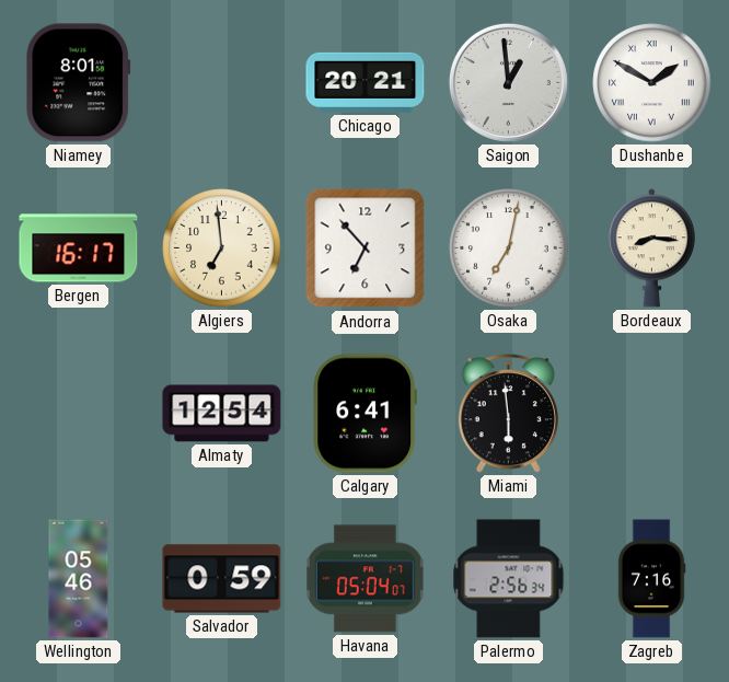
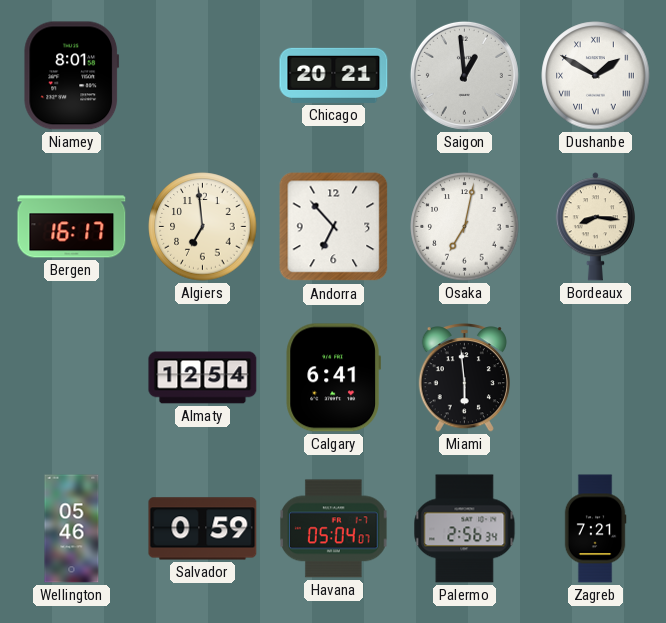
Zagreb: 7:16 -> 7:21 (595, 529)
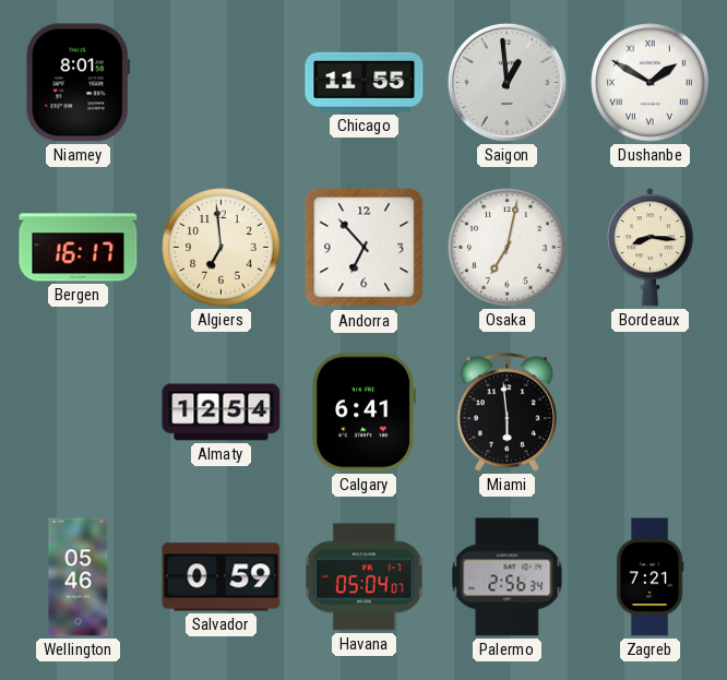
Chicago: 20:21 -> 11:55 (365, 82)
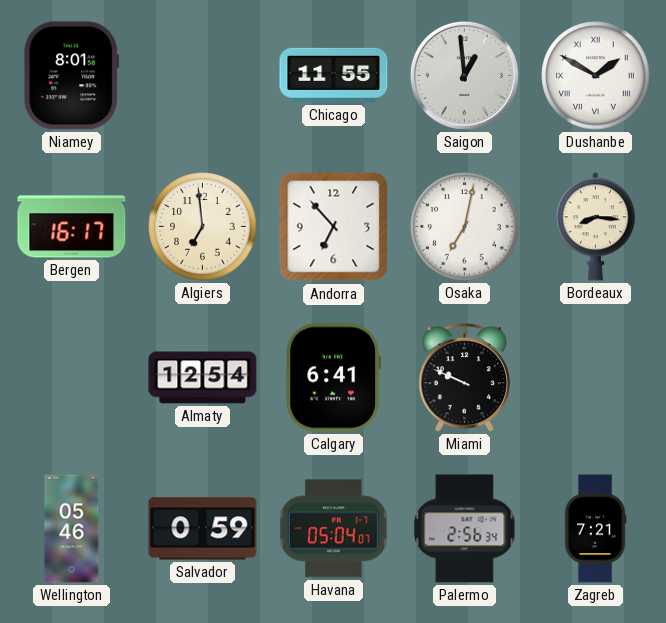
Miami: 5:59 -> 9:49 (464, 378)
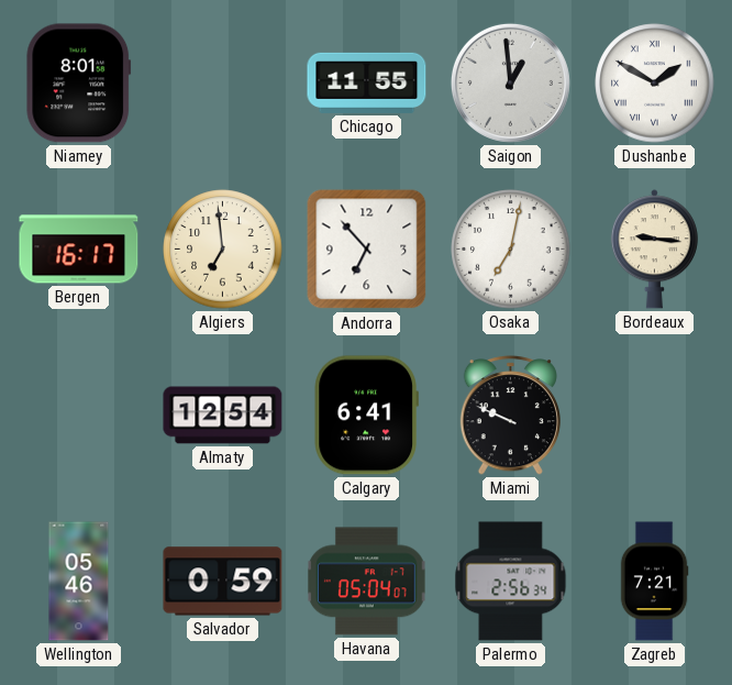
Bordeaux: 8:16 -> 9:16 (654, 250)
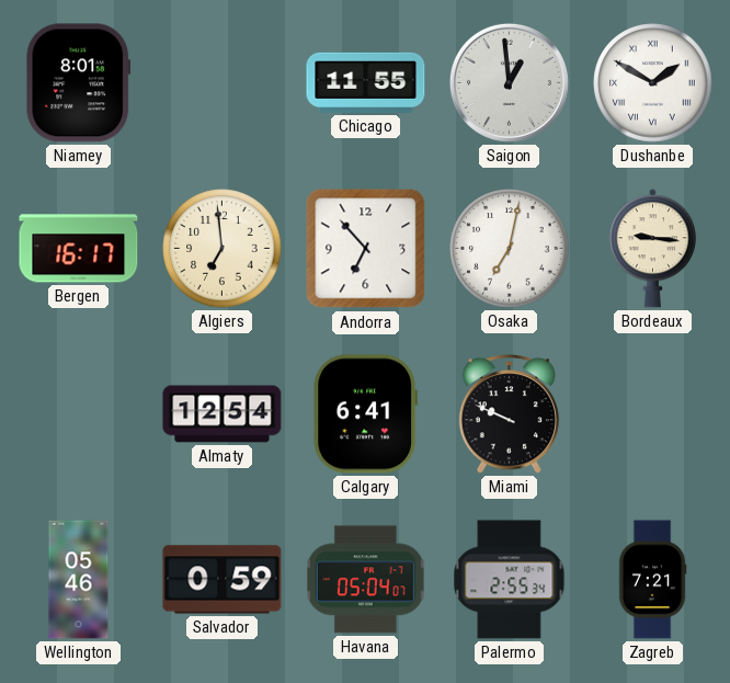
Palermo: 2:56 -> 2:55 (510, 580)
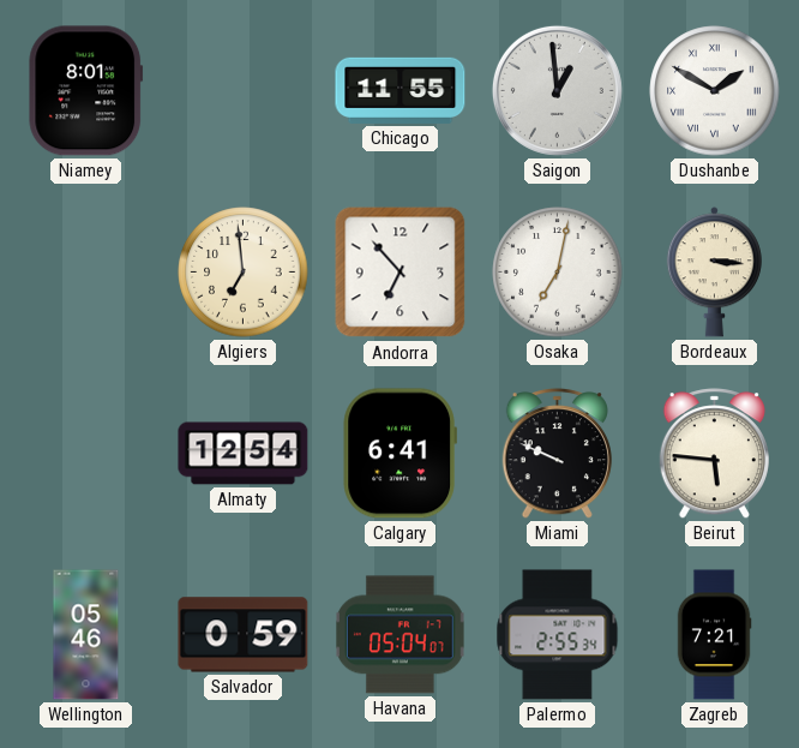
Bergen: 16:17 -> none (79, 249)
Bordeaux: 9:16 -> 3:16 (714, 273)
Beirut: none -> 5:46 (714, 454)
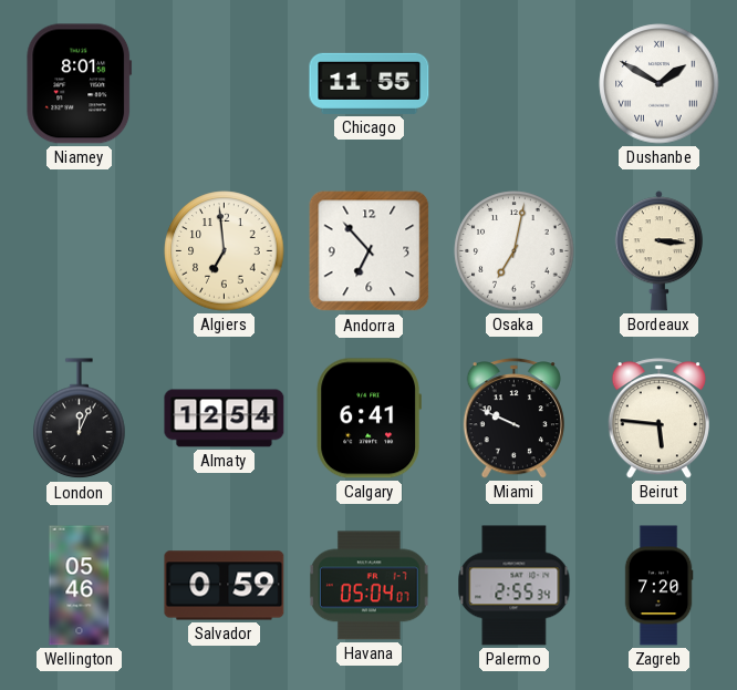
Saigon: 12:59 -> none (557, 90)
London: none -> 12:04 (80, 419)
Zagreb: 7:21 -> 7:20 (658, 586)
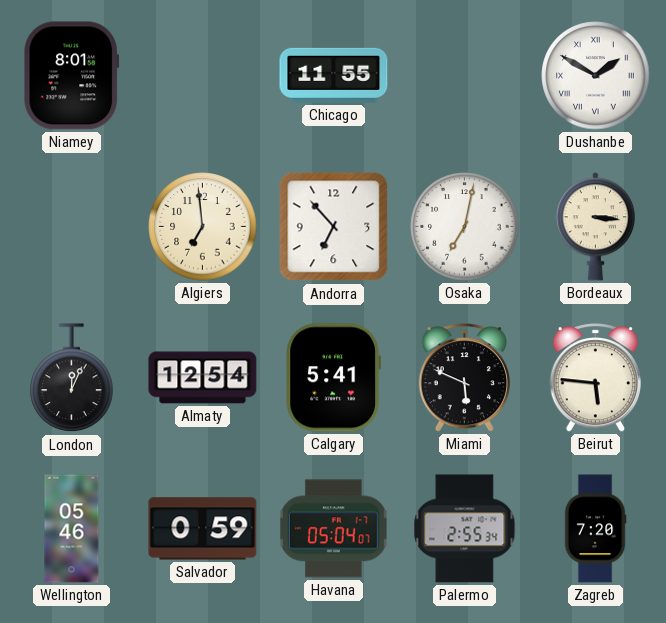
Calgary: 6:41 -> 5:41 (333, 378)
Miami: 9:49 -> 5:49 (464, 378)
